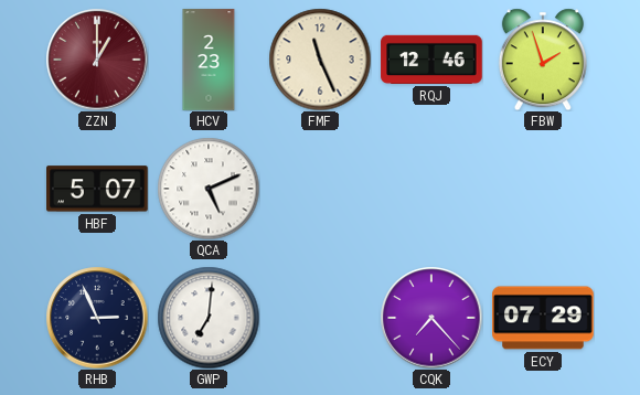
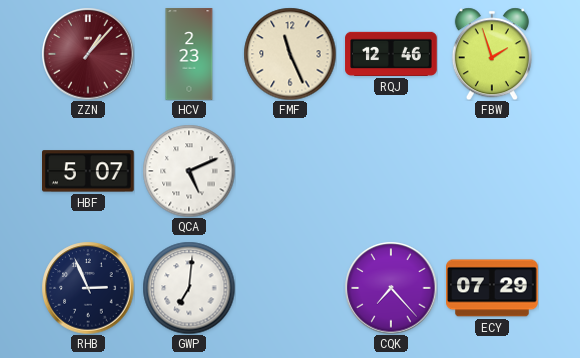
ZZN: 1:00 -> 1:07 (88, 54)
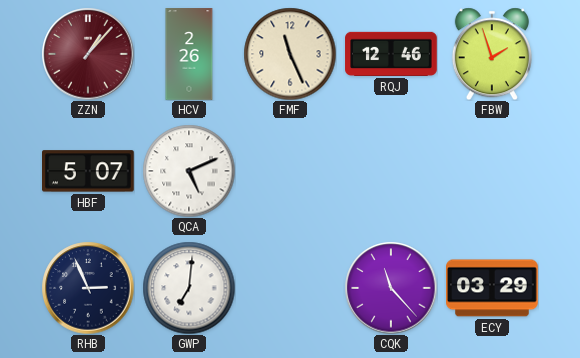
HCV: 2:23 -> 2:26 (189, 54)
CQK: 7:23 -> 11:23 (391, 288)
ECY: 07:29 -> 03:29 (492, 288)
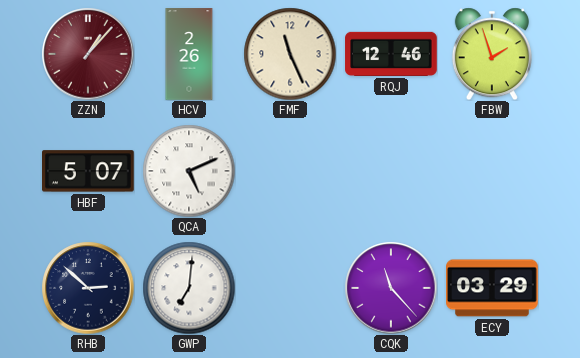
RHB: 2:56 -> 2:52 (88, 288)
